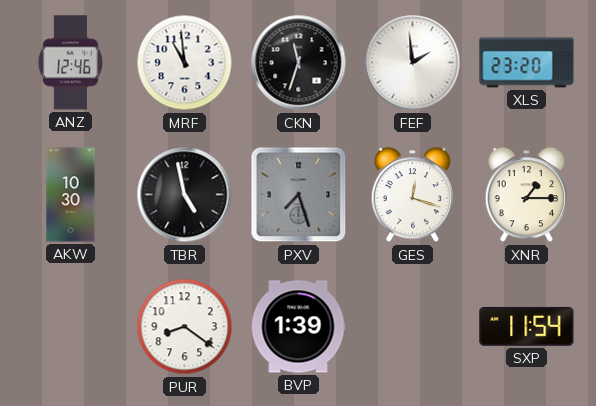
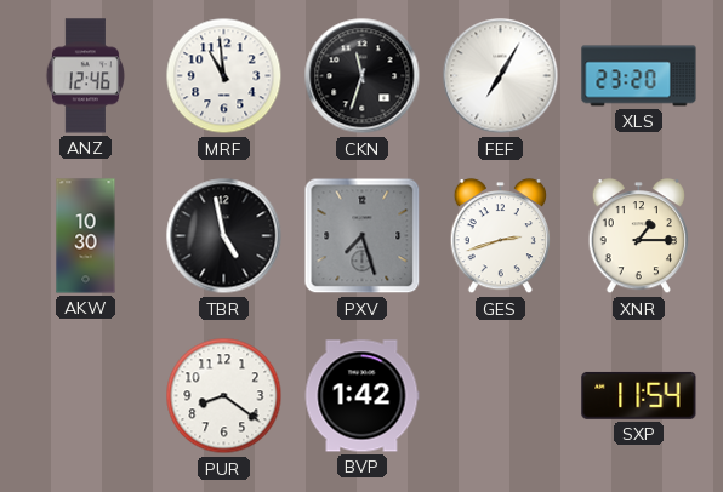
FEF: 1:59 -> 7:05 (501, 76)
GES: 12:18 -> 2:42 (500, 238)
BVP: 1:39 -> 1:42 (362, 396)
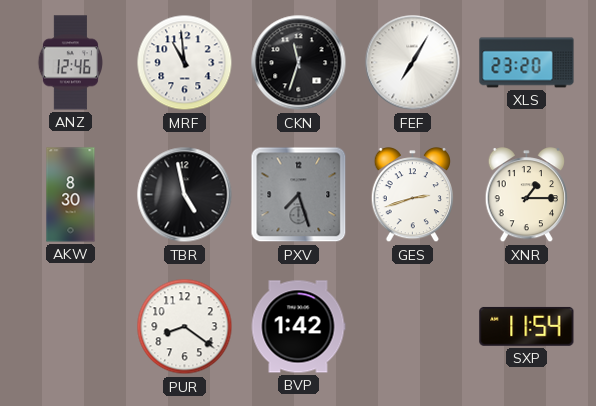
AKW: 10:30 -> 8:30 (71, 195)
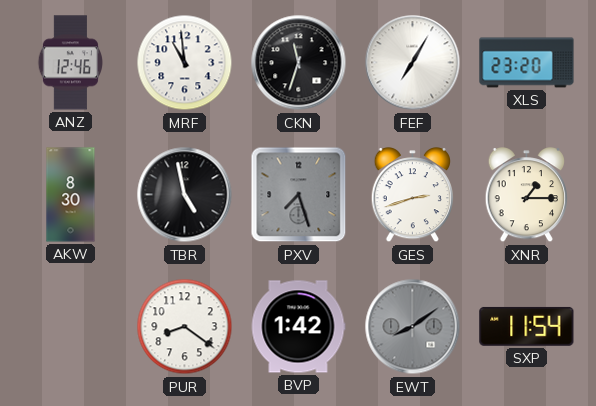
EWT: none -> 8:09 (413, 327)
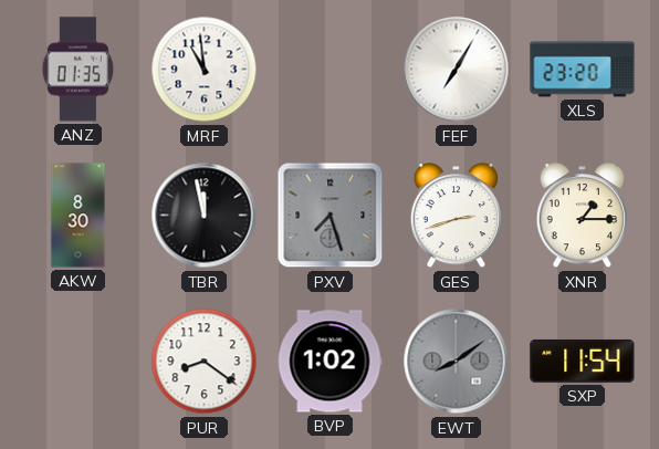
ANZ: 12:46 -> 01:35 (77, 70)
CKN: 11:33 -> none (299, 63)
TBR: 4:58 -> 11:58 (205, 216)
BVP: 1:42 -> 1:02 (329, 362)
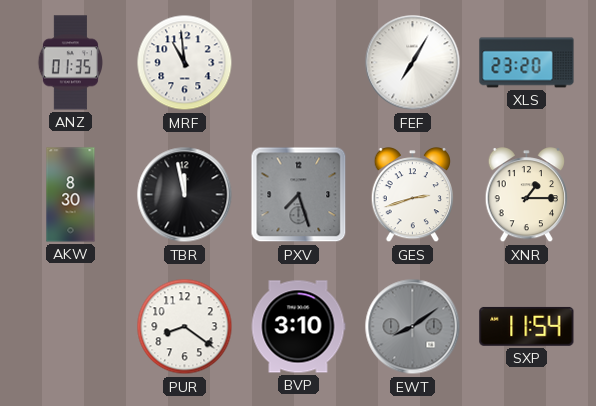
BVP: 1:02 -> 3:10 (298, 327)
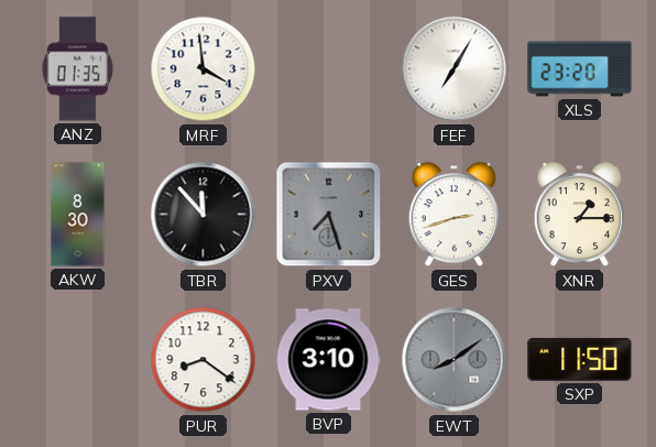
MRF: 10:59 -> 3:59 (204, 69)
TBR: 11:58 -> 11:53 (204, 215)
SXP: 11:54 -> 11:50 (580, 359)
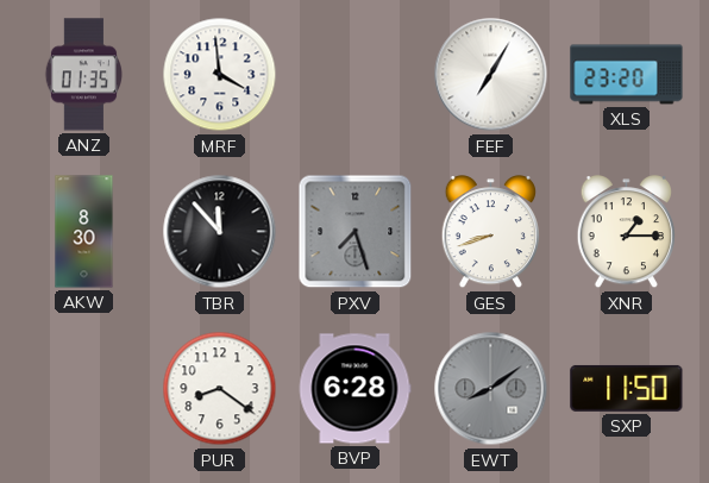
GES: 2:42 -> 8:42 (490, 233)
BVP: 3:10 -> 6:28 (354, 389)
